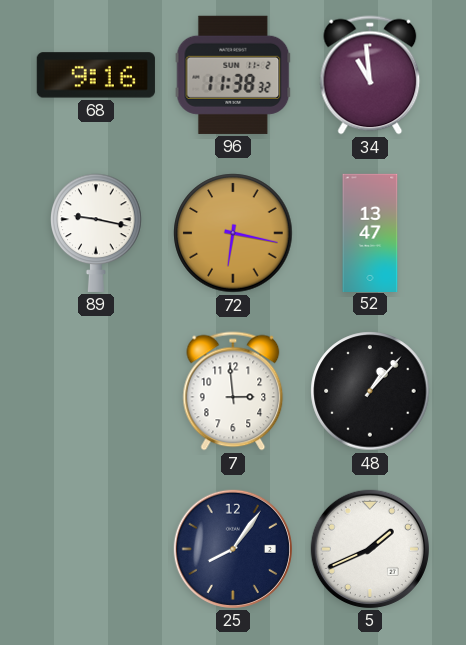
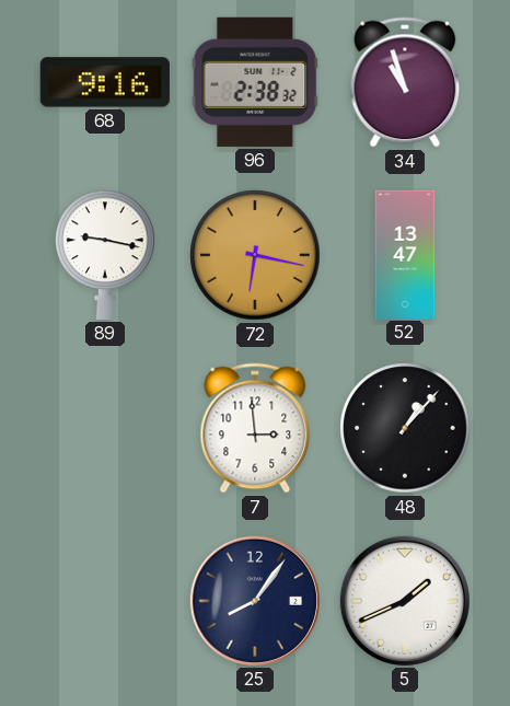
96: 11:38 -> 2:38 (255, 82)
34: 10:59 -> 10:57 (405, 82)
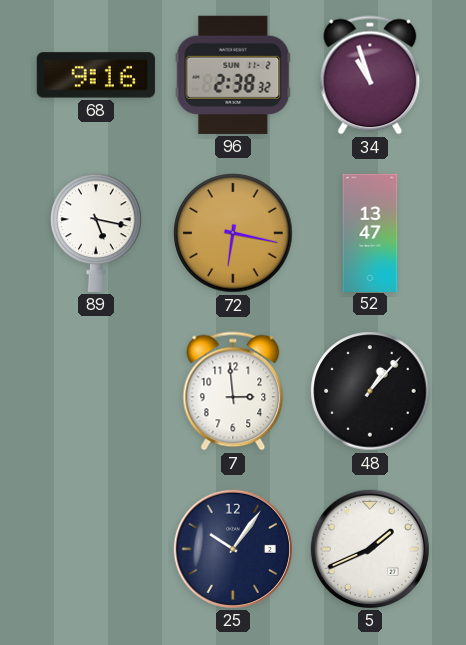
89: 9:17 -> 5:17 (96, 233)
25: 8:06 -> 10:06 (233, 549)
